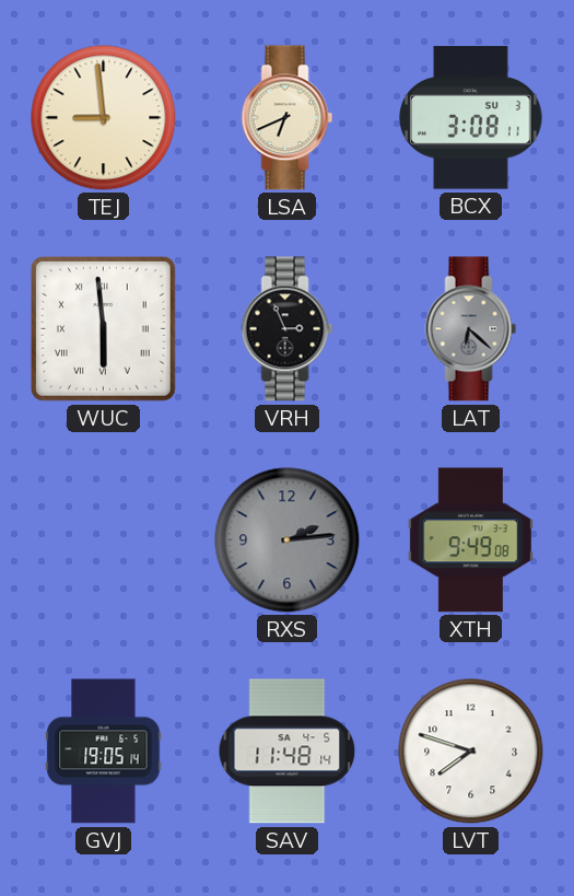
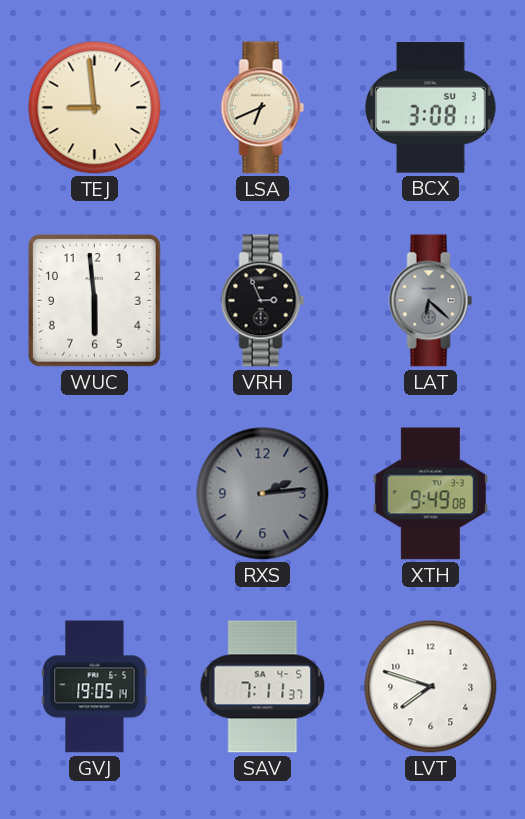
WUC numerals: Roman -> Arabic (95, 301)
SAV: 11:48 -> 7:11 (263, 687)
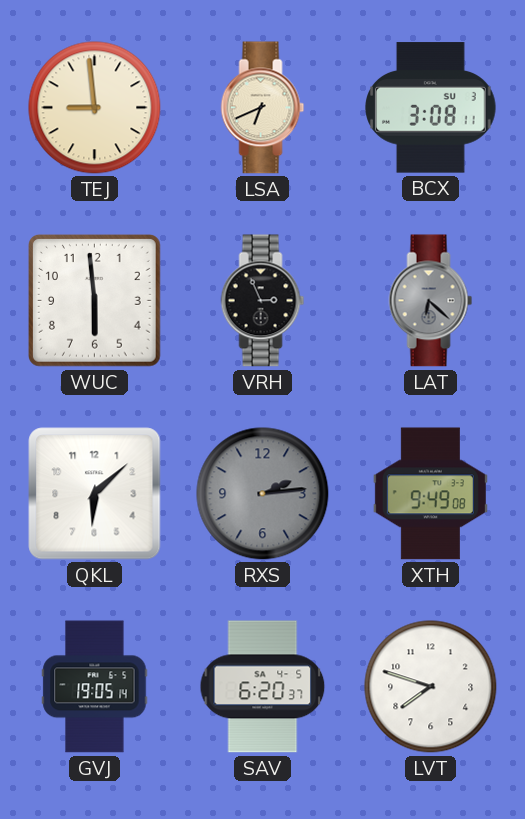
QKL: none -> 6:08 (95, 494)
SAV: 7:11 -> 6:20 (263, 687)
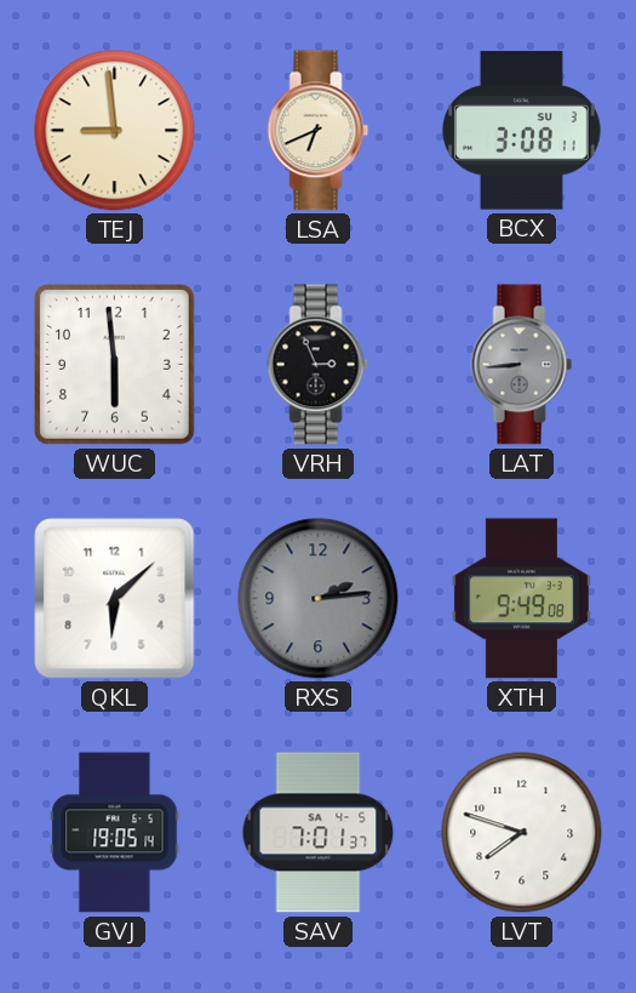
LAT: 6:22 -> 8:44 (522, 365)
SAV: 6:20 -> 7:01 (319, 833)
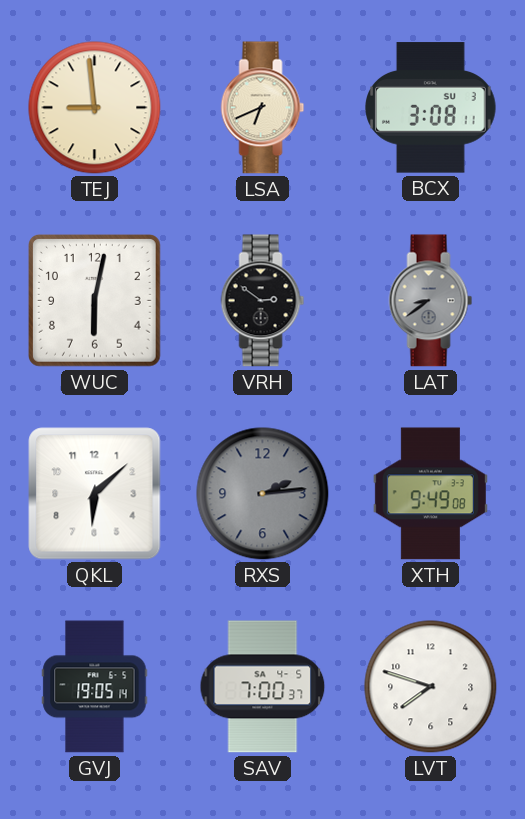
WUC: 5:59 -> 6:02 (95, 301)
VRH: 2:56 -> 2:51 (263, 301)
LAT: 8:44 -> 8:39 (431, 301)
SAV: 7:01 -> 7:00 (263, 687)
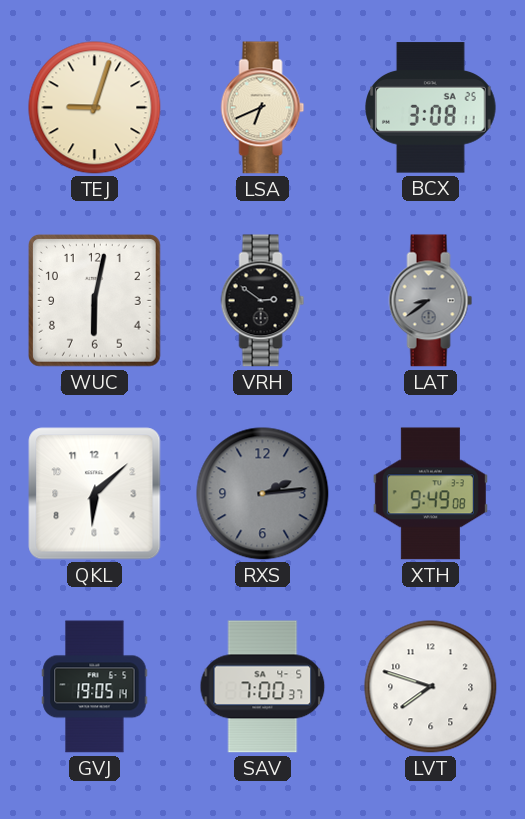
TEJ: 8:59 -> 9:03 (95, 108)
BCX date: SU 3 -> SA 25 (431, 108)
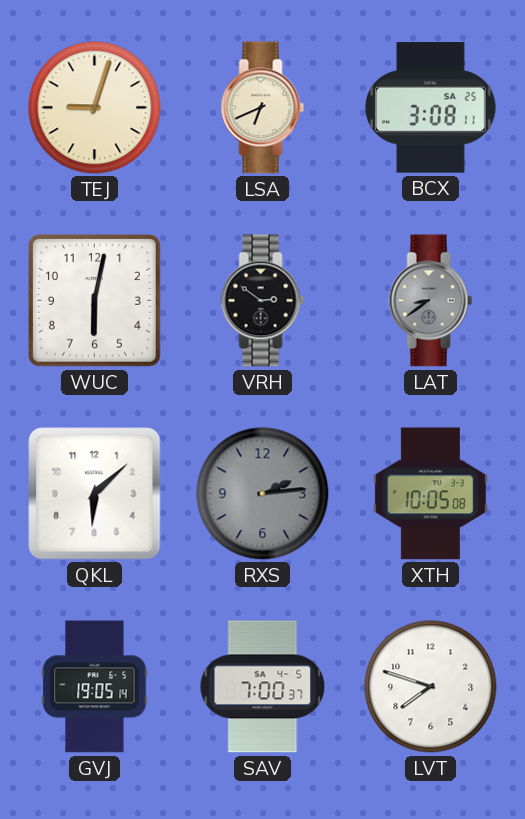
XTH: 9:49 -> 10:05 (430, 494)
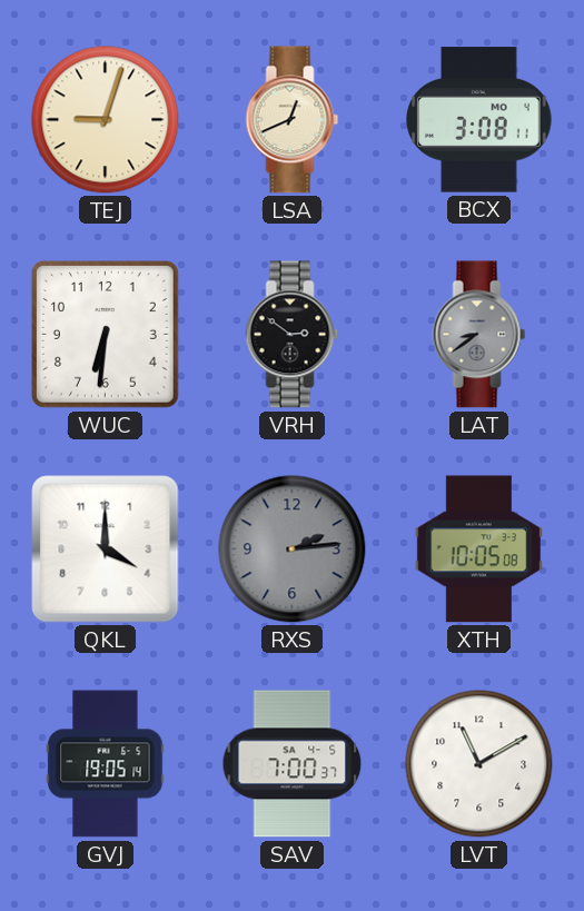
LSA: 6:41 -> 12:41 (293, 120)
BCX date: SA 25 -> MO 4 (479, 120)
WUC: 6:02 -> 6:31 (106, 335)
QKL: 6:08 -> 4:00 (106, 549)
LVT: 7:48 -> 11:10 (479, 764)
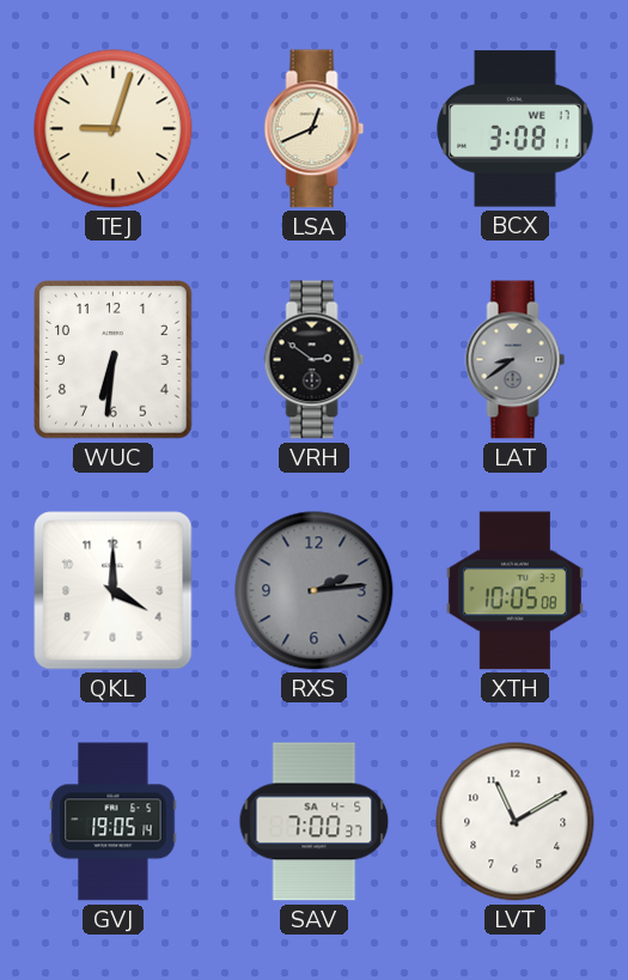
BCX date: MO 4 -> WE 17 (516, 129)
